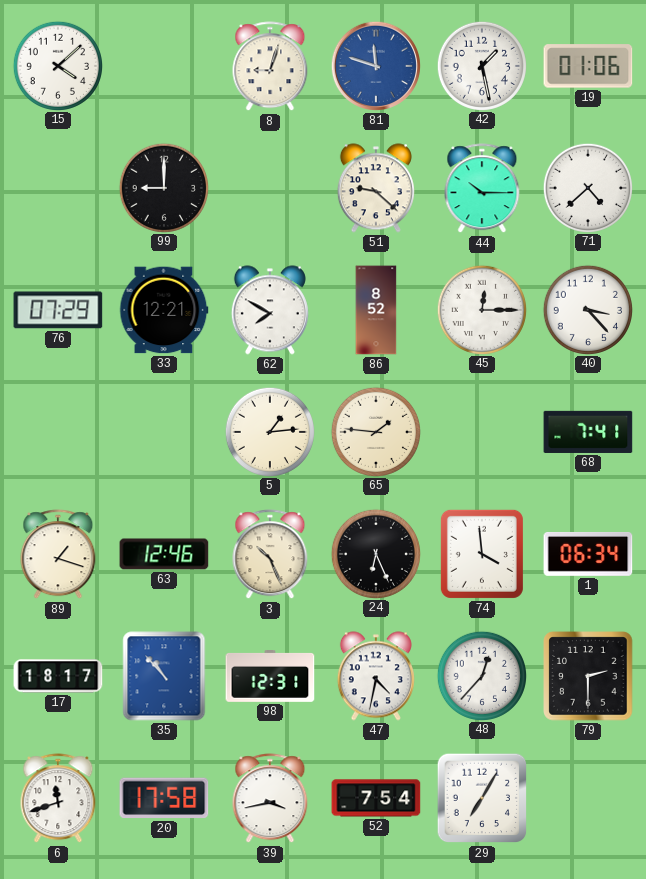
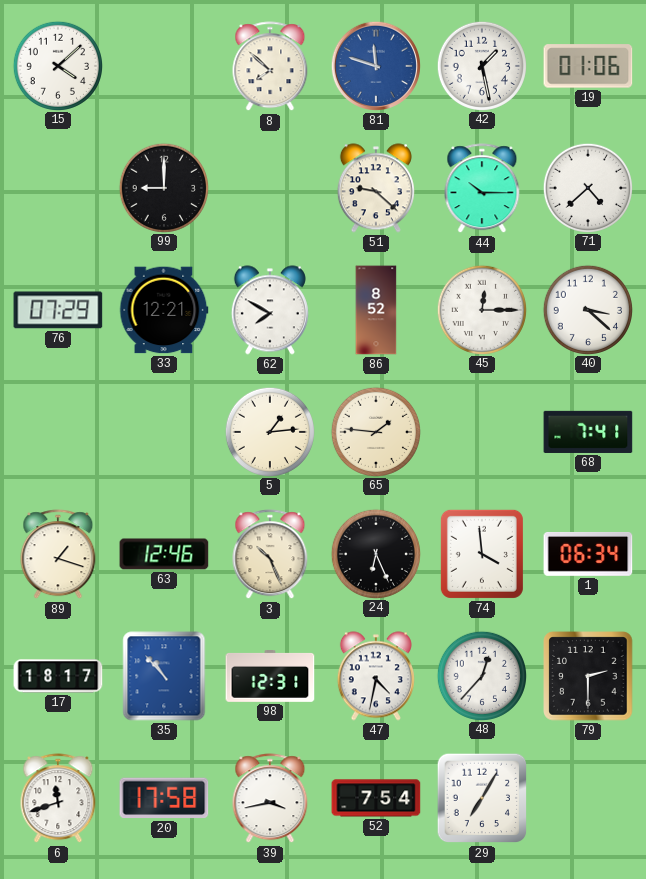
8: 9:03 -> 7:52 (270, 67)
40: 3:23 -> 3:22 (587, 309)
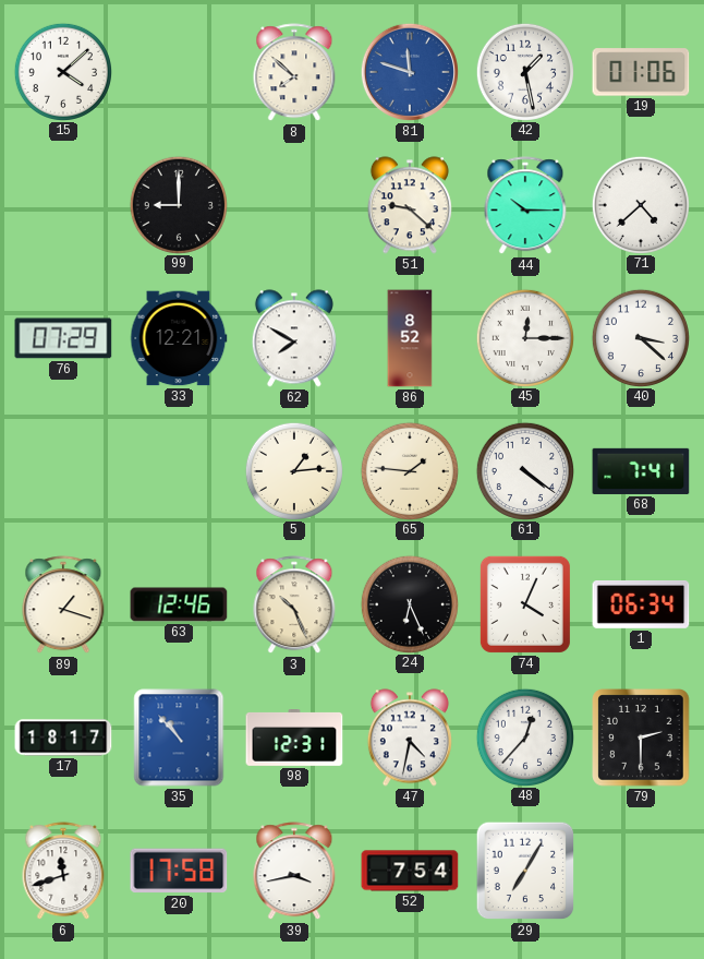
61: none -> 4:21 (524, 470)
74: 3:59 -> 4:04 (525, 604)
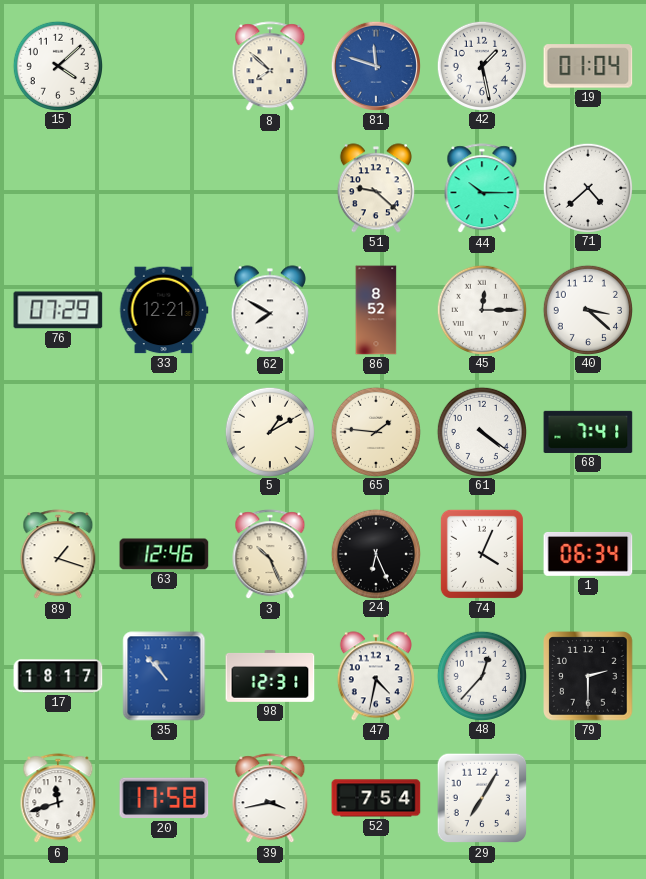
19: 01:06 -> 01:04 (588, 66)
99: 9:00 -> none (178, 204)
5: 1:14 -> 1:10 (269, 431)
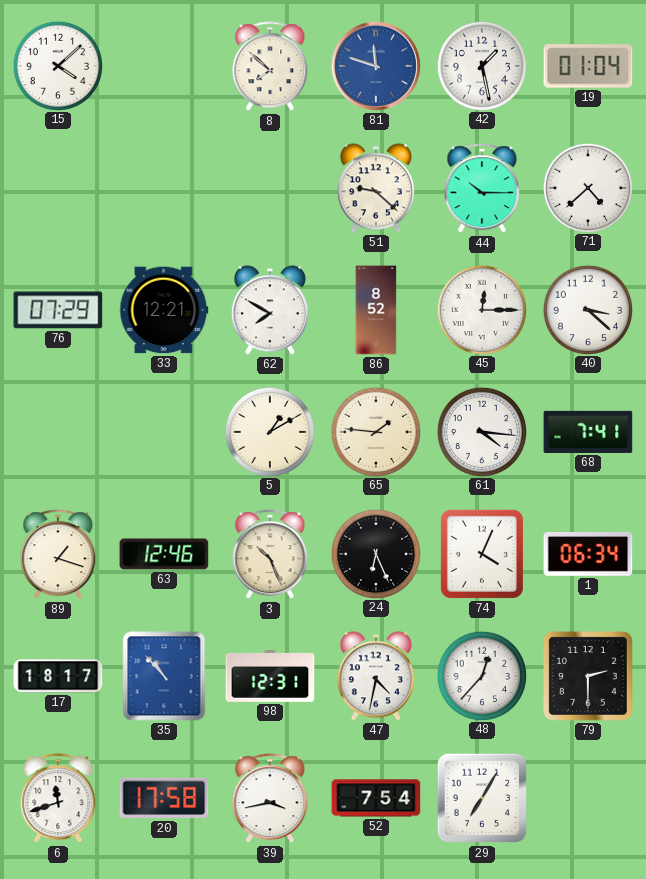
61: 4:21 -> 4:16 (481, 431)
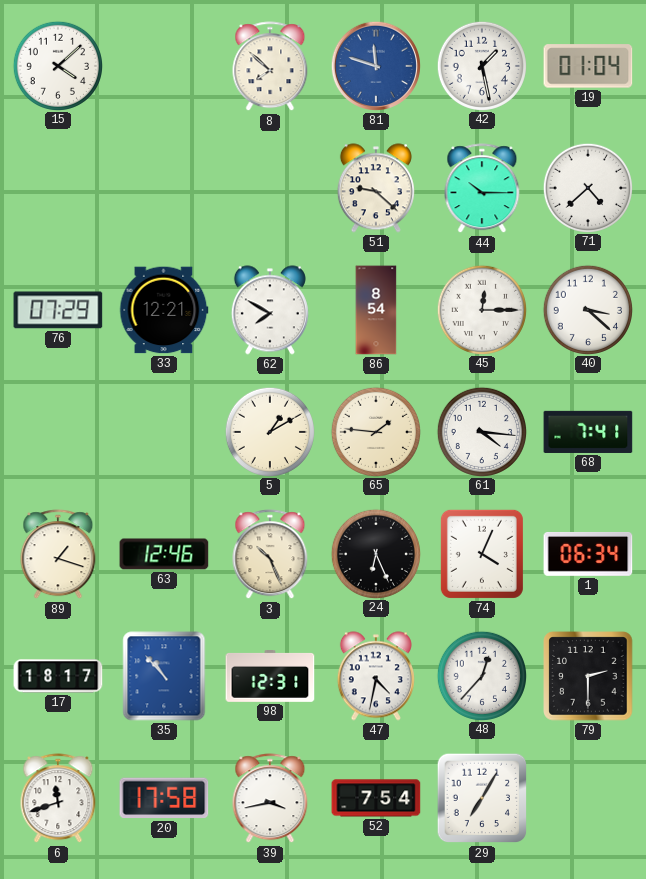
86: 8:52 -> 8:54 (376, 310)
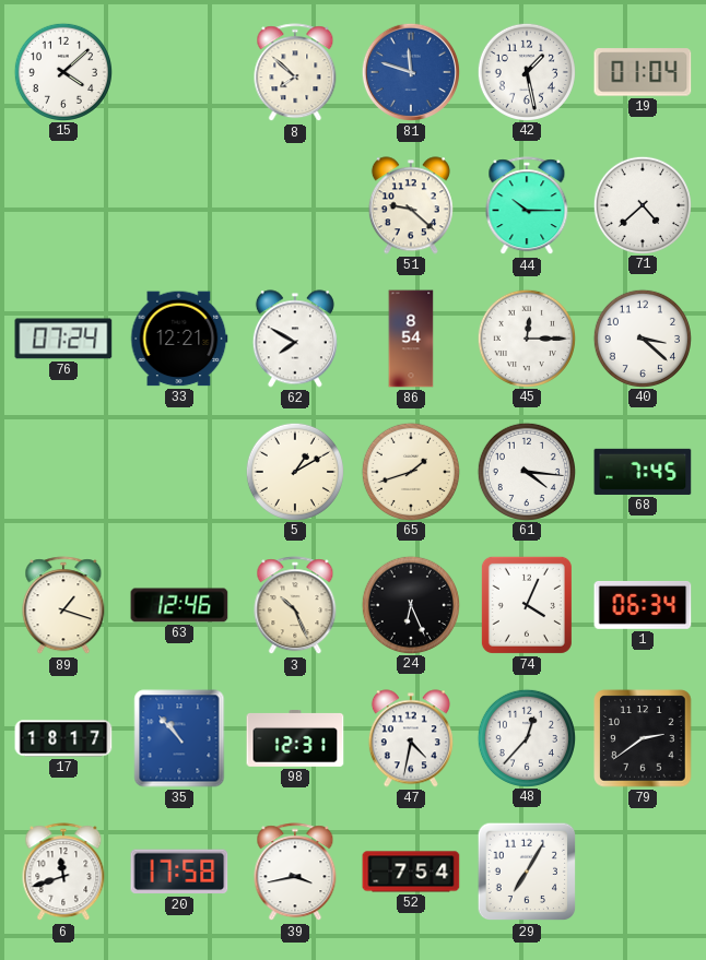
76: 07:29 -> 07:24 (63, 339)
65: 1:46 -> 1:42 (410, 471)
68: 7:41 -> 7:45 (643, 472)
79: 2:30 -> 2:39 (643, 738)
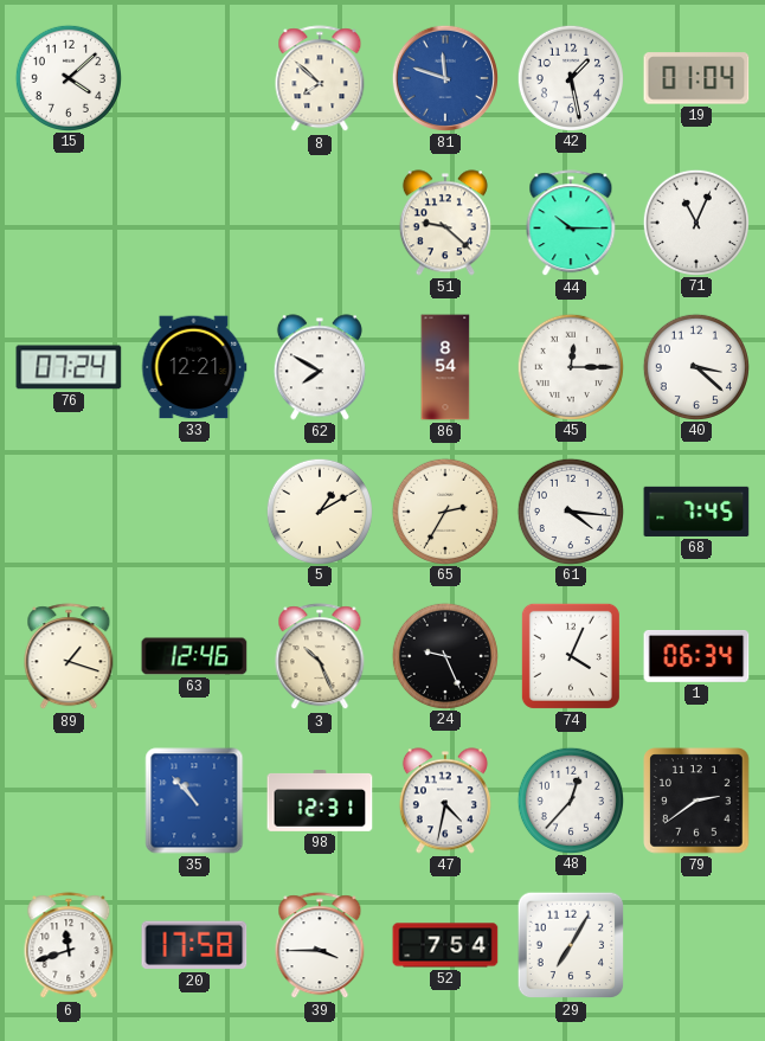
71: 4:38 -> 11:04 (695, 221)
65: 1:42 -> 2:35 (444, 510)
24: 6:26 -> 9:26 (444, 655)
17: 18:17 -> none (63, 738)
39: 3:43 -> 3:45 (320, 946)
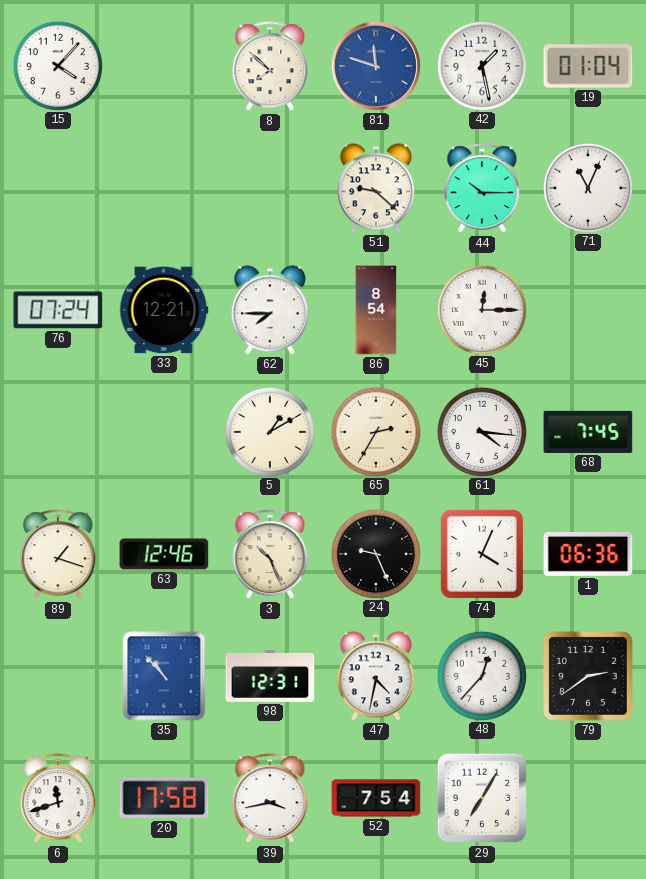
15: 4:08 -> 4:07 (57, 65)
62: 7:50 -> 7:45 (270, 310)
40: 3:22 -> none (695, 366)
1: 06:34 -> 06:36 (588, 555)
39: 3:45 -> 3:43 (270, 799)
